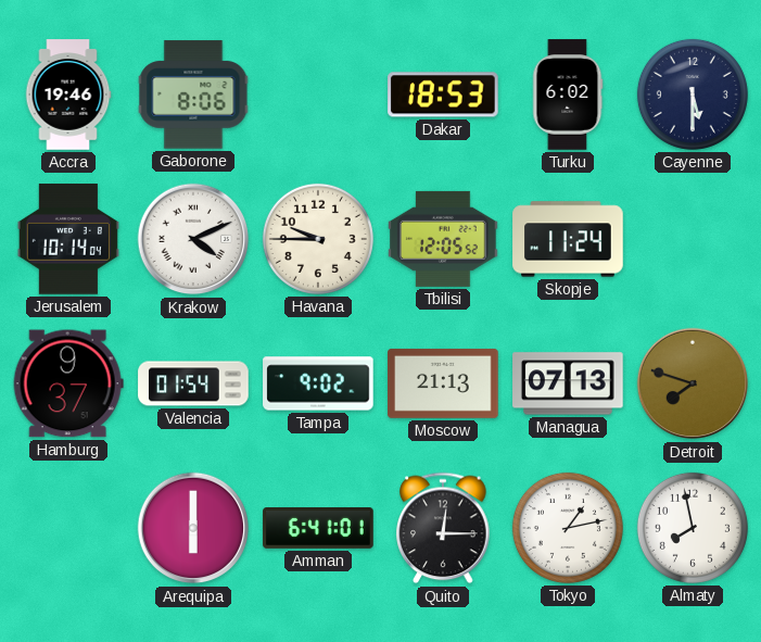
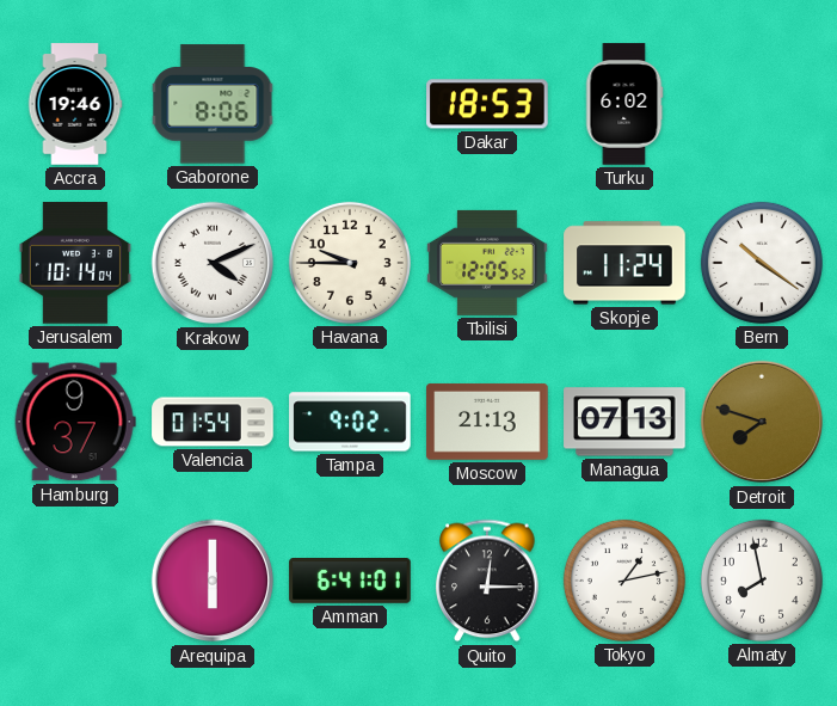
Cayenne: 5:30 -> none (693, 95)
Bern: none -> 10:21 (762, 263)
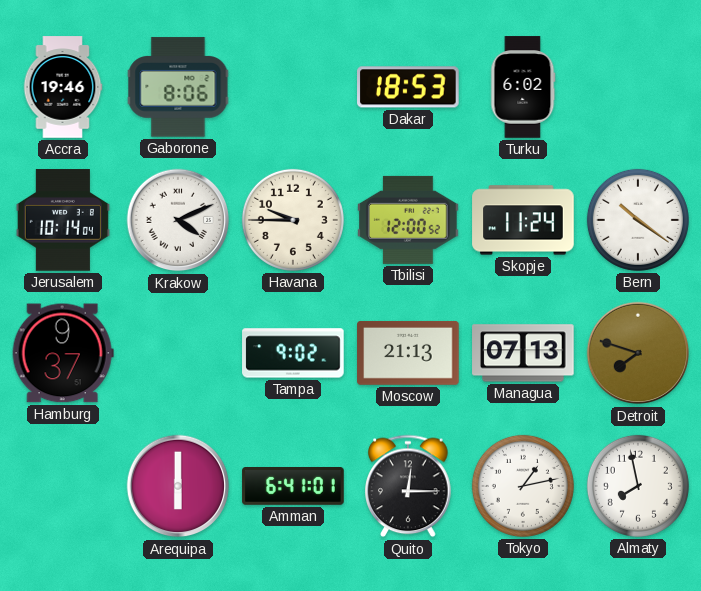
Tbilisi: 12:05 -> 12:00 (408, 220)
Valencia: 01:54 -> none (213, 422)
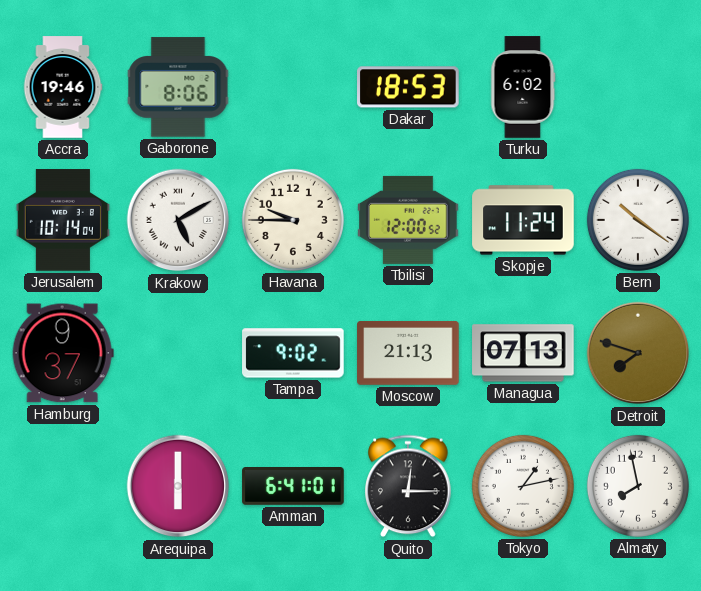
Krakow: 4:11 -> 5:10 (178, 220)
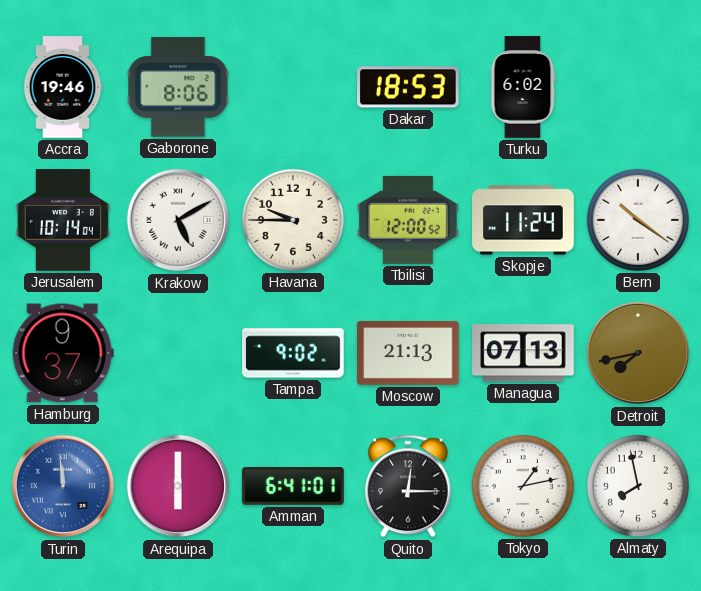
Detroit: 7:48 -> 7:43 (638, 353)
Turin: none -> 11:59 (63, 486)
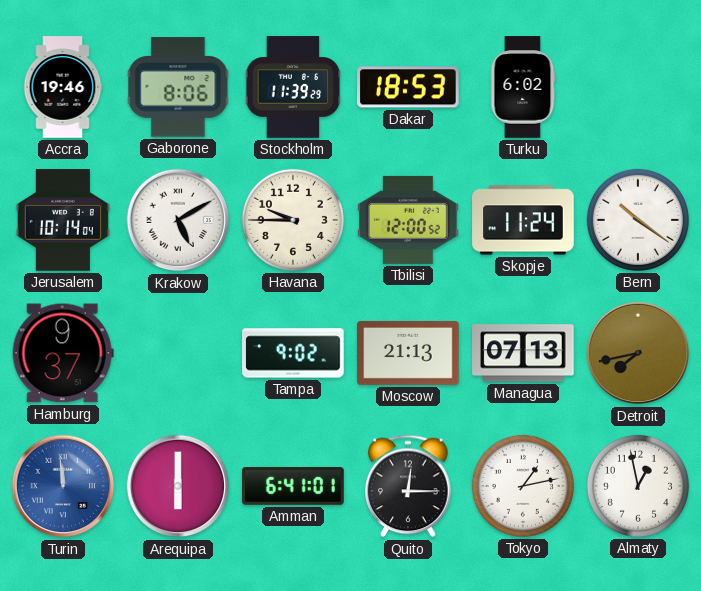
Stockholm: none -> 11:39 (293, 87)
Almaty: 7:58 -> 12:58 (638, 486)
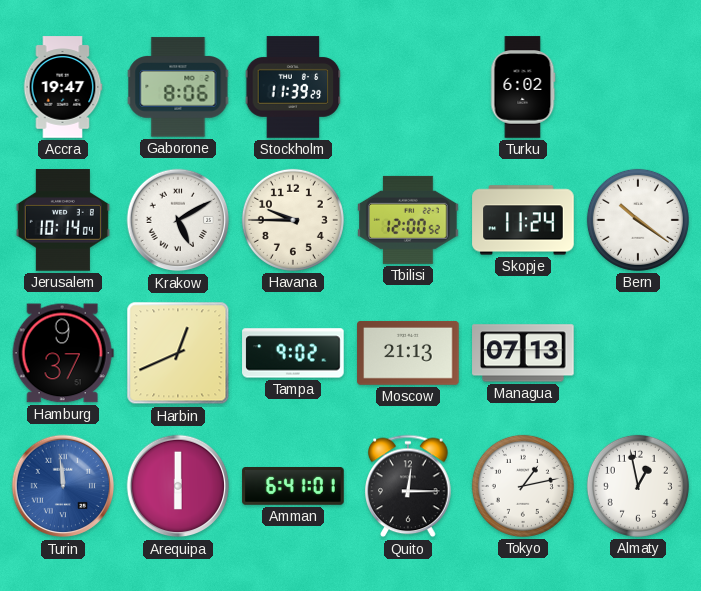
Accra: 19:46 -> 19:47 (63, 87)
Dakar: 18:53 -> none (408, 87)
Harbin: none -> 12:41 (178, 353)
Detroit: 7:43 -> none (638, 353)
